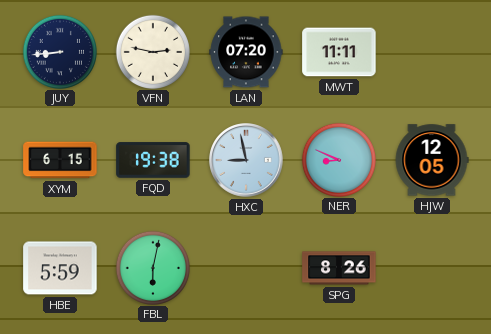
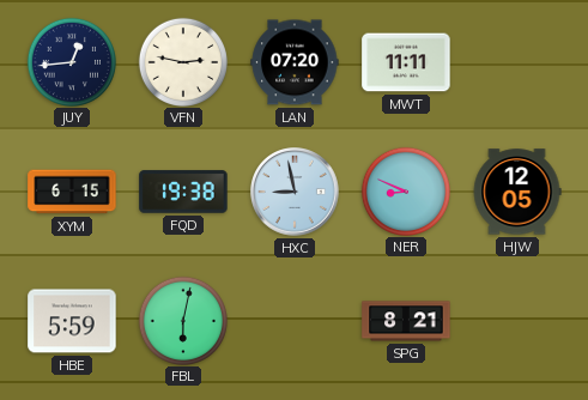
JUY: 8:44 -> 12:44 (71, 61)
SPG: 8:26 -> 8:21 (406, 321)
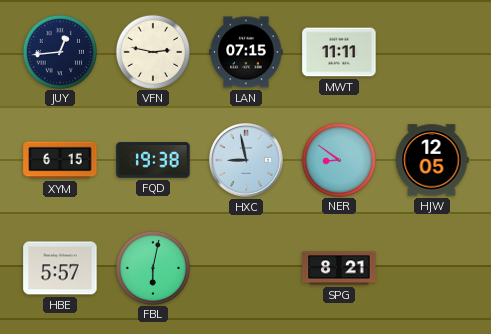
LAN: 07:20 -> 07:15 (246, 52)
NER: 8:49 -> 8:51 (338, 159)
HBE: 5:59 -> 5:57 (60, 268)
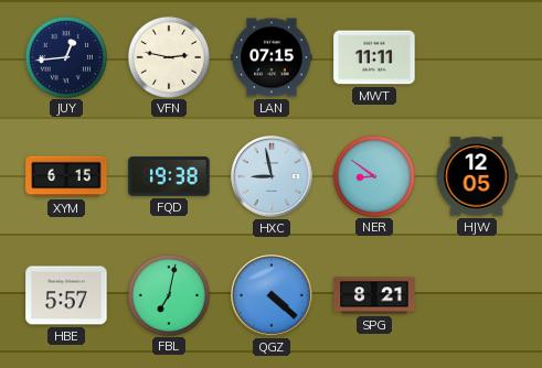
FBL: 6:02 -> 7:02 (168, 294)
QGZ: none -> 4:22 (272, 295)
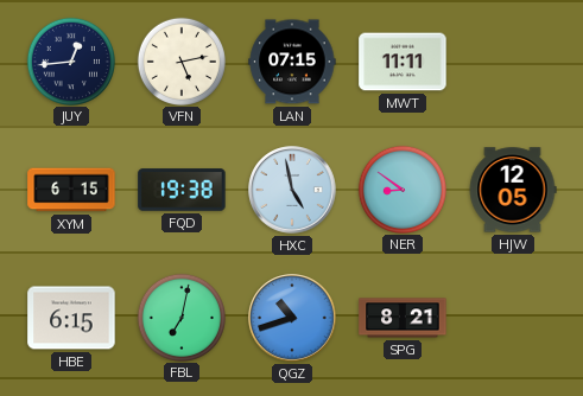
VFN: 2:47 -> 5:13 (180, 60)
HXC: 8:58 -> 4:58 (292, 190)
HBE: 5:57 -> 6:15 (71, 318)
QGZ: 4:22 -> 10:42 (292, 318)
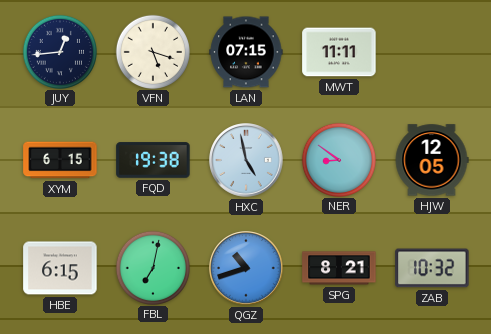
VFN: 5:13 -> 5:18 (152, 51)
ZAB: none -> 10:32 (432, 268)
